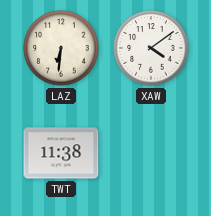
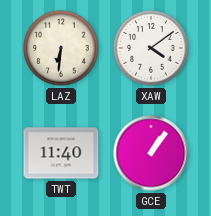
TWT: 11:38 -> 11:40 (61, 153)
GCE: none -> 1:06 (151, 153)
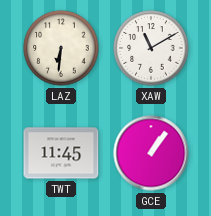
XAW: 4:09 -> 11:10 (151, 48)
TWT: 11:40 -> 11:45 (61, 153)
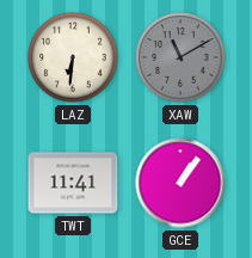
XAW dial: white -> grey (180, 57)
TWT: 11:45 -> 11:41 (73, 183)
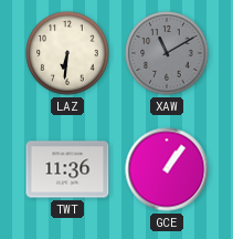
TWT: 11:41 -> 11:36 (67, 169)
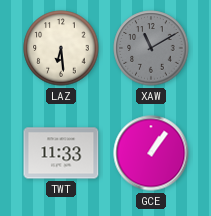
LAZ: 6:31 -> 6:29 (61, 48)
TWT: 11:36 -> 11:33 (61, 153)
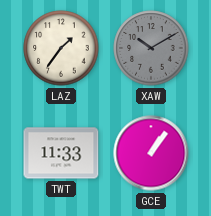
LAZ: 6:29 -> 1:36 (61, 48)
XAW: 11:10 -> 10:10 (151, 48)
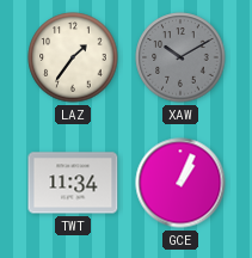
TWT: 11:33 -> 11:34 (73, 183)
GCE: 1:06 -> 1:04 (180, 183)
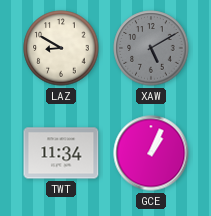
LAZ: 1:36 -> 8:50 (61, 48)
XAW: 10:10 -> 5:10 (151, 48)
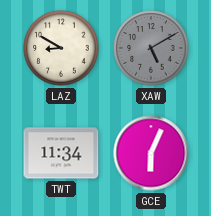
GCE: 1:04 -> 6:04 (151, 153)
